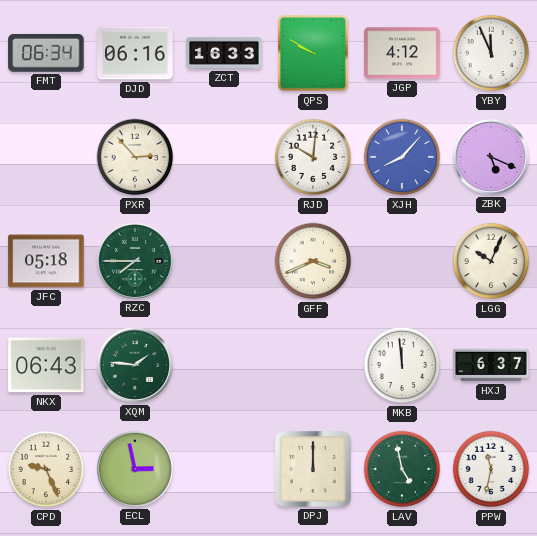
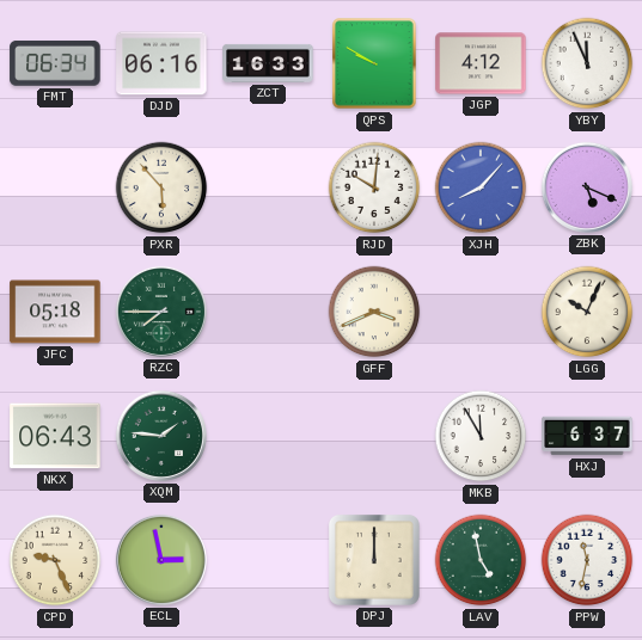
PXR: 2:53 -> 5:53 (161, 187)
MKB: 11:59 -> 11:55 (481, 436)
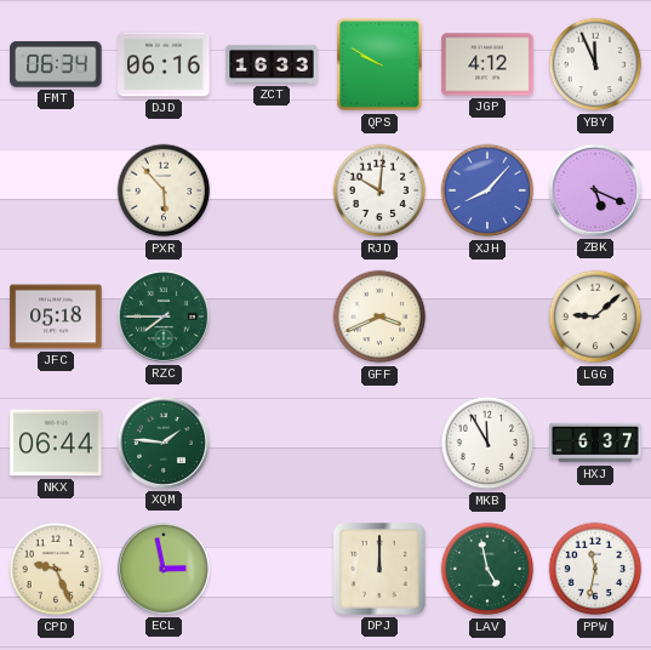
LGG: 10:04 -> 9:08 (595, 317)
NKX: 06:43 -> 06:44 (56, 443)
